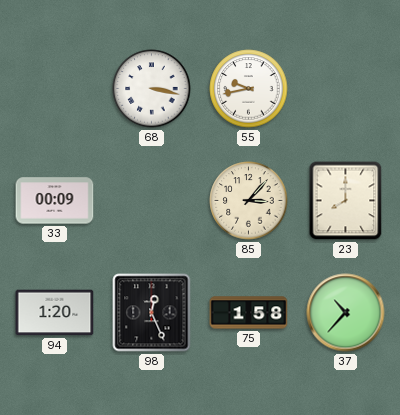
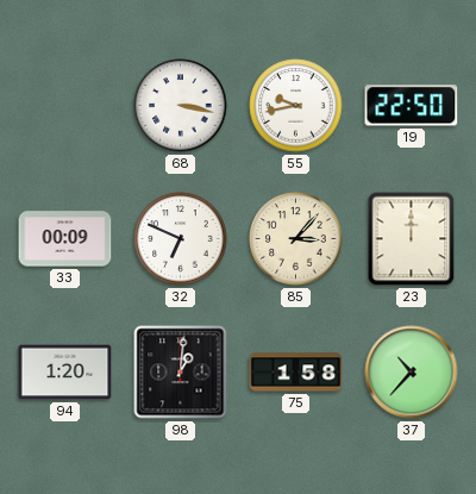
19: none -> 22:50 (412, 106)
32: none -> 6:49 (181, 239)
23: 8:00 -> 12:00 (412, 239)
98: 12:26 -> 1:01 (181, 373)
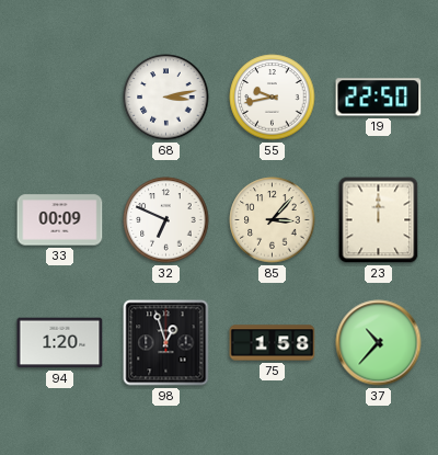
68: 3:17 -> 3:13 (166, 98)
98: 1:01 -> 12:57 (166, 343)
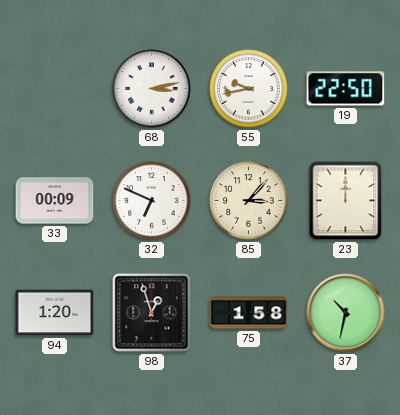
37: 10:37 -> 10:32 (346, 313)
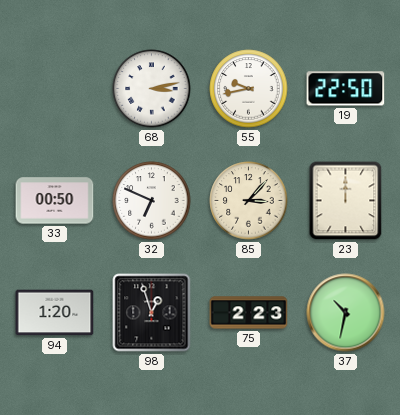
33: 00:09 -> 00:50 (55, 201)
75: 1:58 -> 2:23 (249, 313)
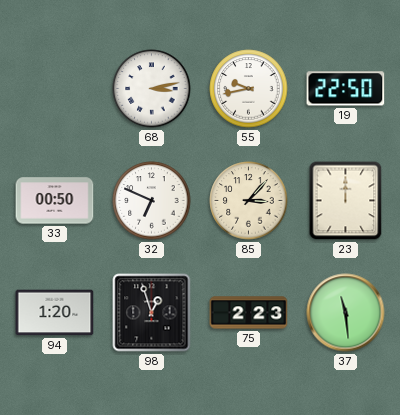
37: 10:32 -> 11:29 (346, 313)
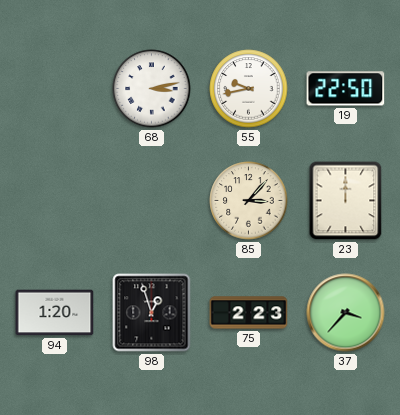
33: 00:50 -> none (55, 201)
32: 6:49 -> none (152, 201)
37: 11:29 -> 3:37 (346, 313)
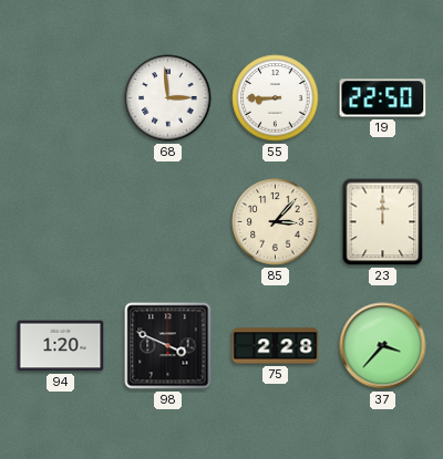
68: 3:13 -> 2:59 (168, 98)
55: 9:43 -> 8:45 (276, 98)
98: 12:57 -> 3:49 (168, 346)
75: 2:23 -> 2:28 (276, 346)
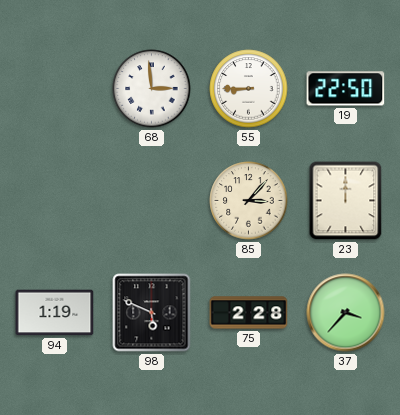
94: 1:20 -> 1:19 (55, 313)
98: 3:49 -> 5:49 (152, 313)
